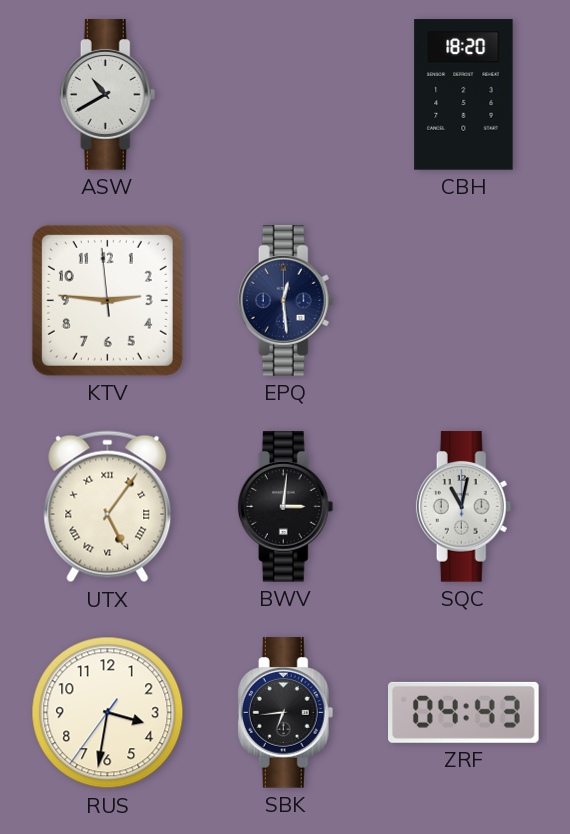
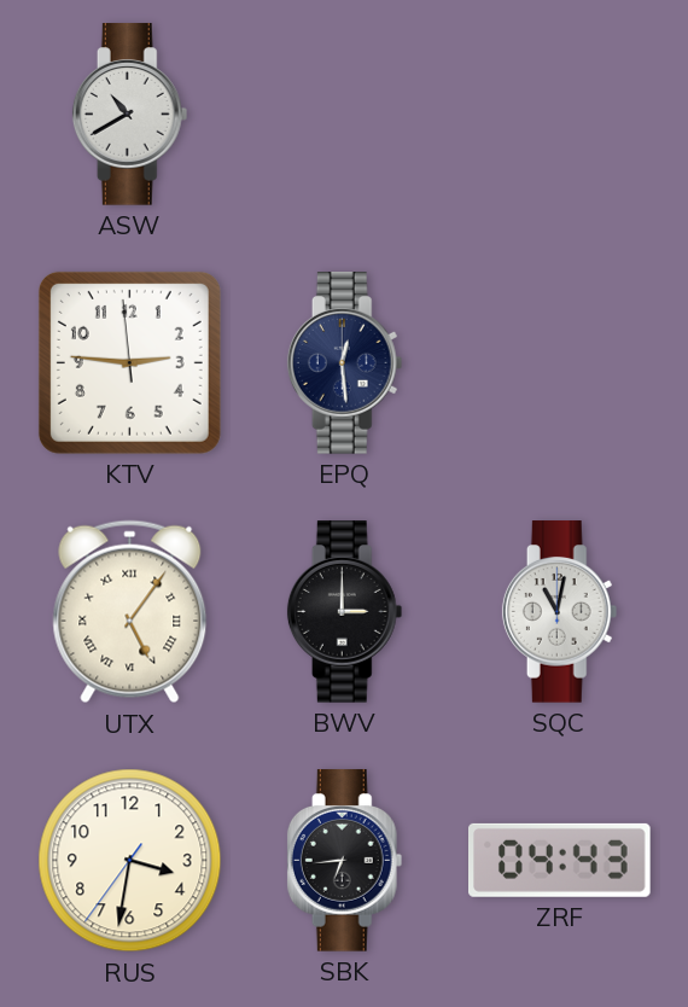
CBH: 18:20 -> none (464, 95)
BWV: 3:01 -> 3:00 (345, 612)
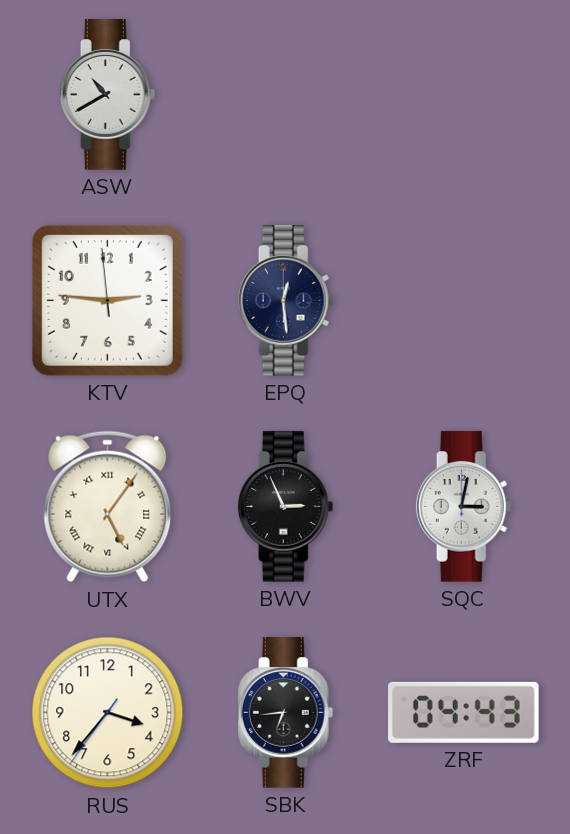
BWV: 3:00 -> 2:56 (286, 507)
SQC: 11:02 -> 3:02 (464, 507)
RUS: 3:31 -> 3:36 (108, 713)
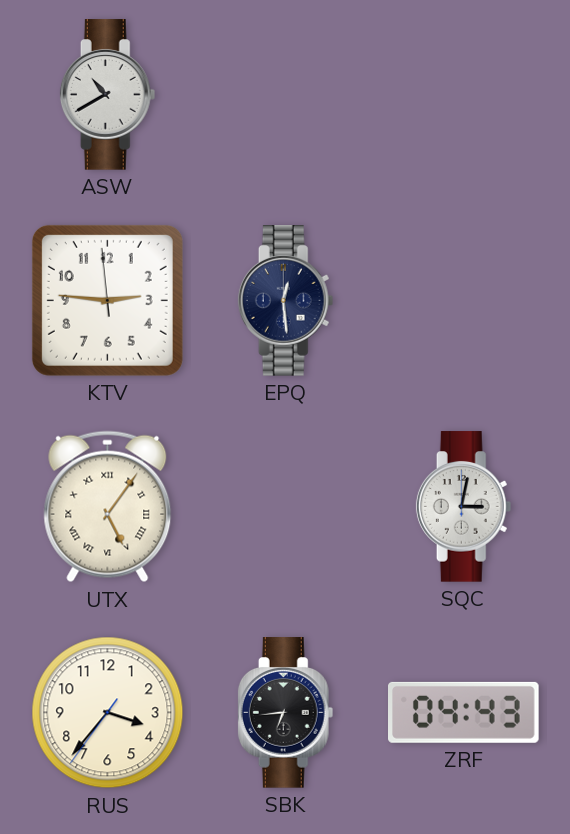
BWV: 2:56 -> none (286, 507)
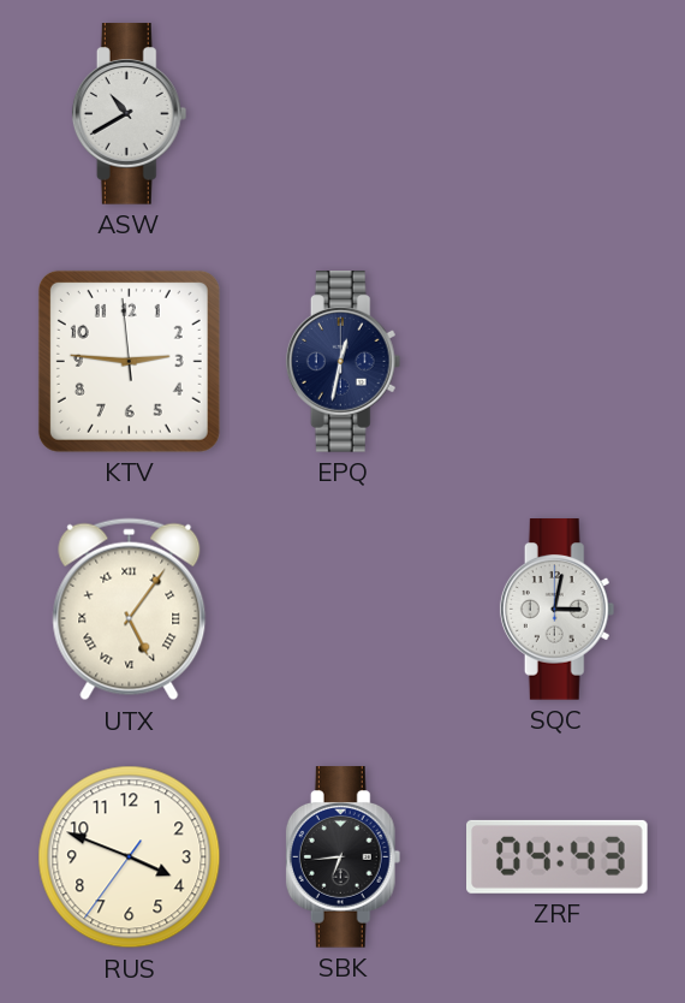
EPQ: 12:29 -> 12:32 (344, 362)
RUS: 3:36 -> 3:48 (130, 857)
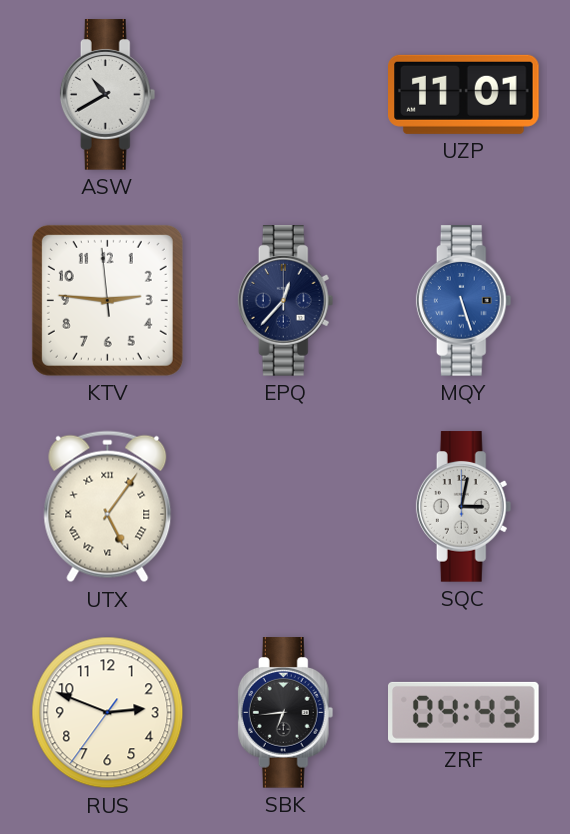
UZP: none -> 11:01 (464, 94)
EPQ: 12:32 -> 12:37 (286, 301)
MQY: none -> 5:27 (464, 301)
RUS: 3:48 -> 2:48 (108, 713)
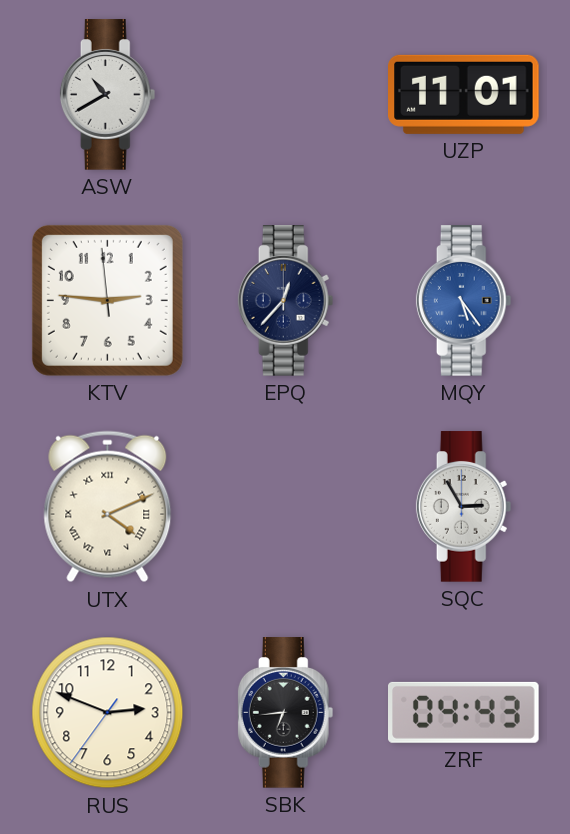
MQY: 5:27 -> 5:24 (464, 301)
UTX: 5:06 -> 4:11 (108, 507)
SQC: 3:02 -> 2:55 (464, 507)
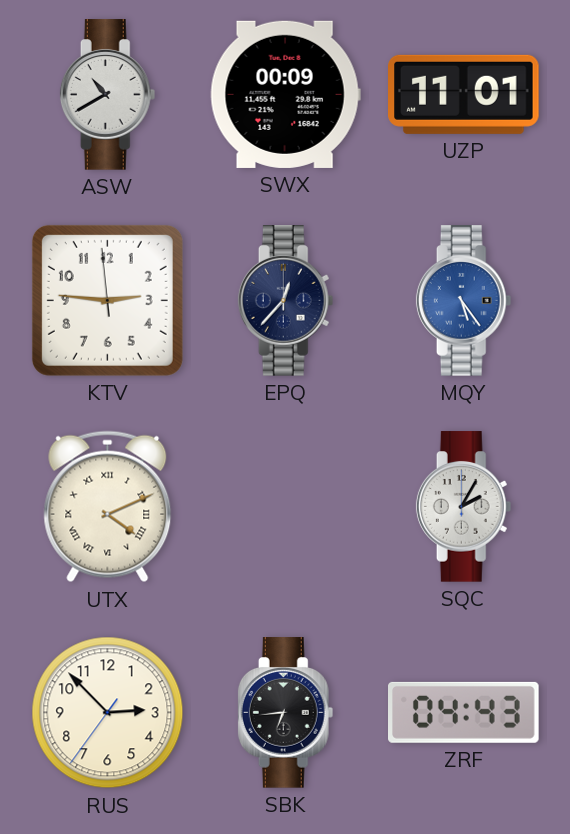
SWX: none -> 00:09 (285, 94)
SQC: 2:55 -> 2:05 (464, 507)
RUS: 2:48 -> 2:52 (108, 713)
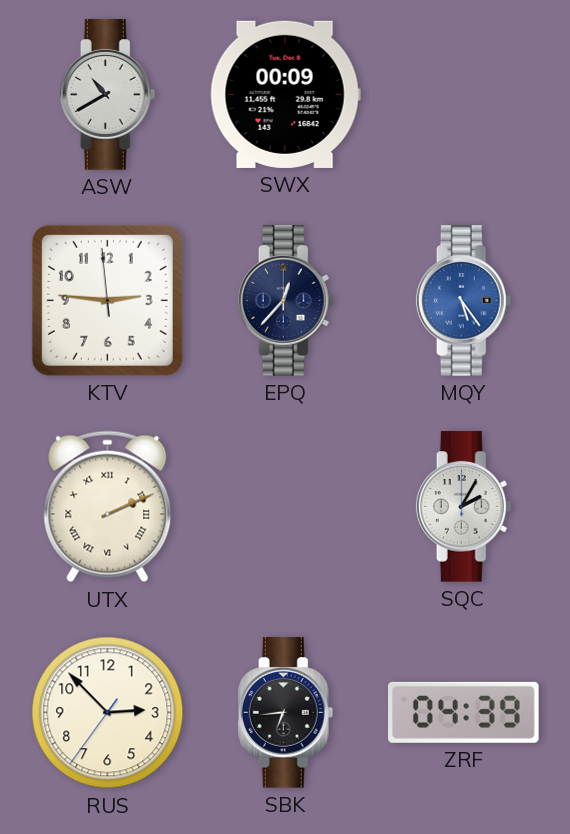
UZP: 11:01 -> none (464, 94)
UTX: 4:11 -> 2:11 (108, 507)
ZRF: 04:43 -> 04:39 (464, 712)
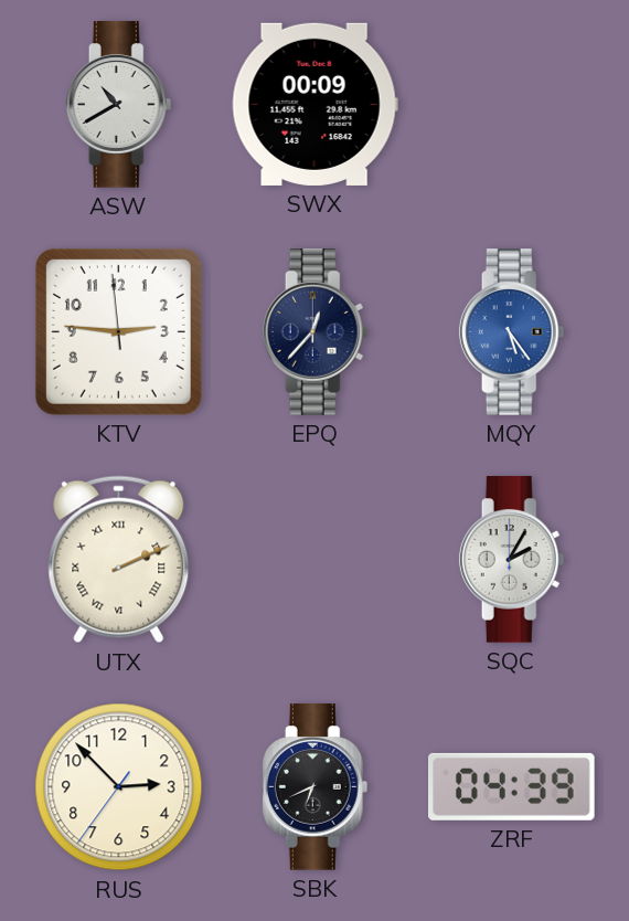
SBK: 6:44 -> 6:41 (316, 787)
